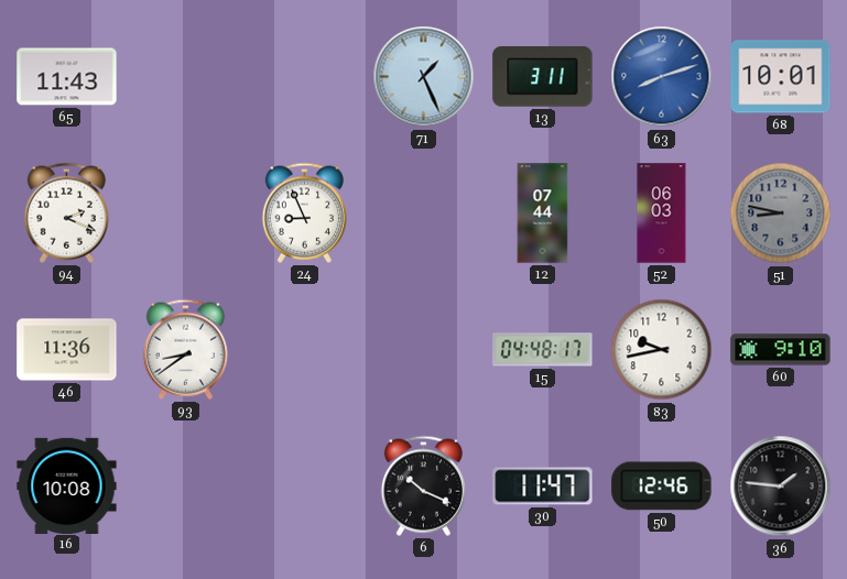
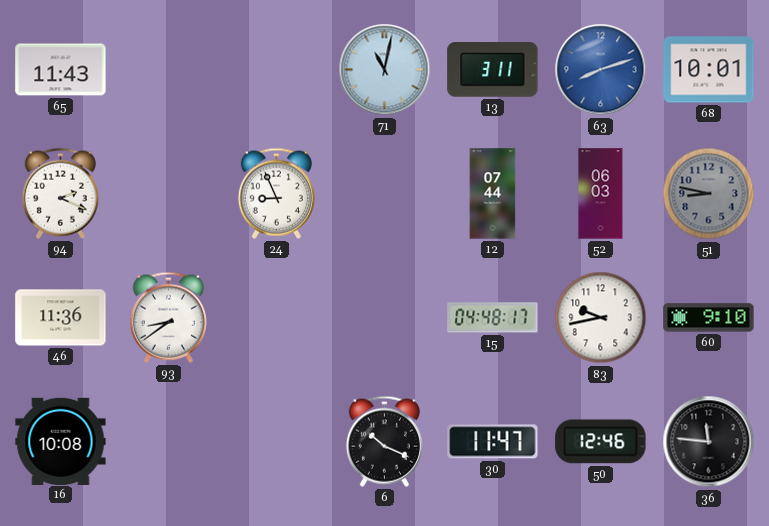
71: 1:26 -> 11:02 (385, 70)
36: 1:46 -> 11:46 (709, 442)
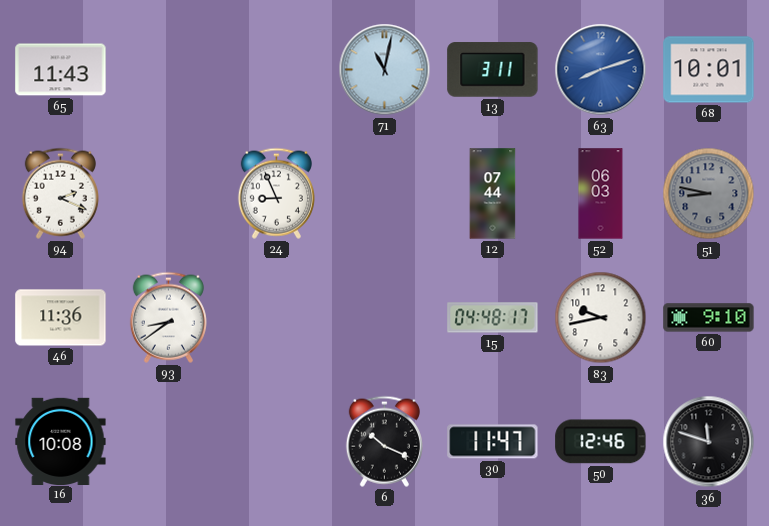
36: 11:46 -> 11:48 (709, 442)
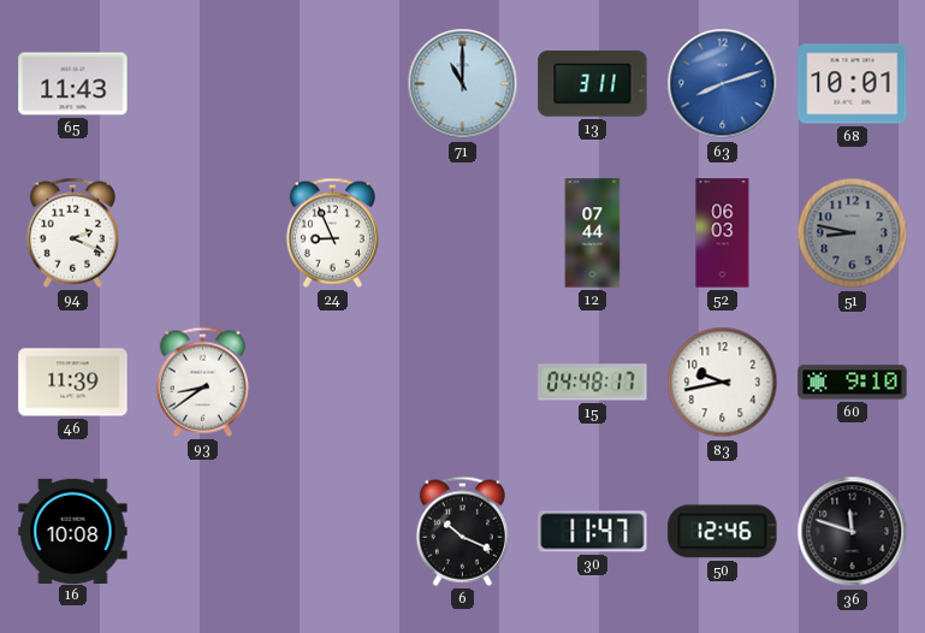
71: 11:02 -> 11:00 (463, 84)
46: 11:36 -> 11:39 (73, 383)
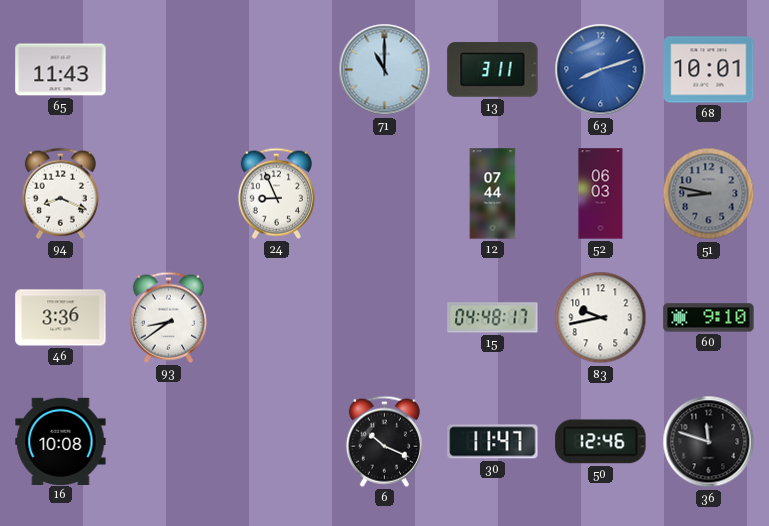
94: 2:19 -> 8:19 (60, 193)
46: 11:39 -> 3:36 (61, 318)
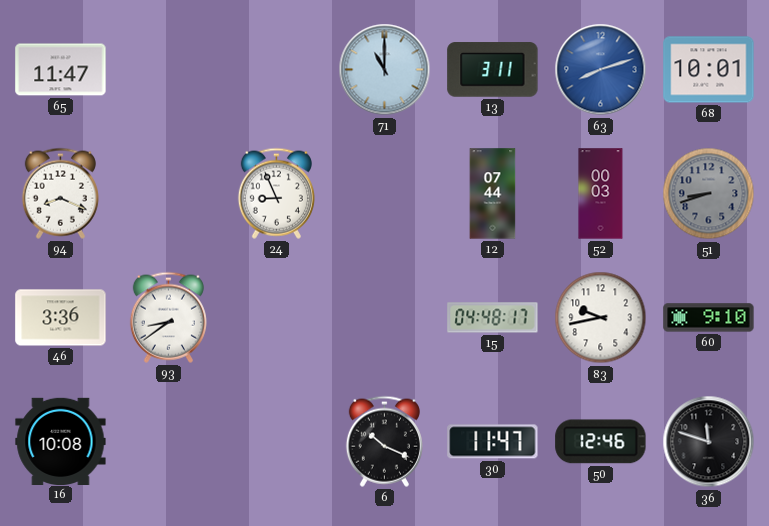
65: 11:43 -> 11:47 (61, 70)
52: 06:03 -> 00:03 (601, 194)
51: 8:47 -> 8:42 (709, 194)
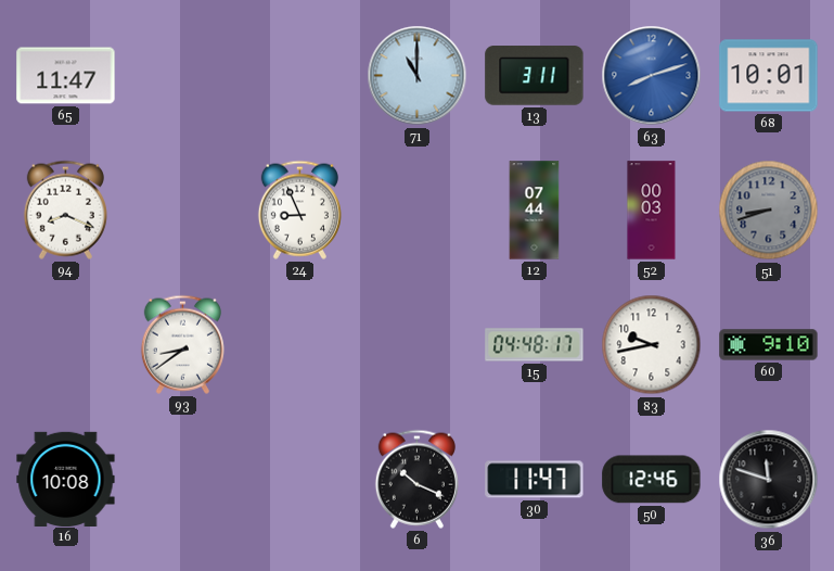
46: 3:36 -> none (61, 318)
